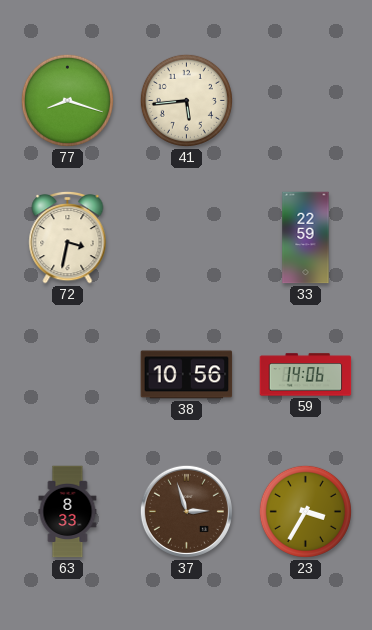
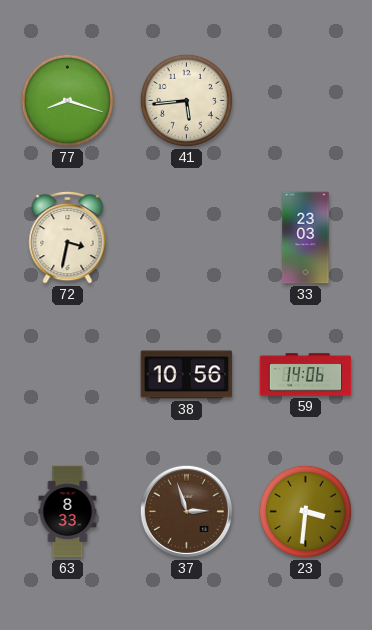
33: 22:59 -> 23:03 (306, 238)
23: 3:35 -> 3:31 (305, 511)
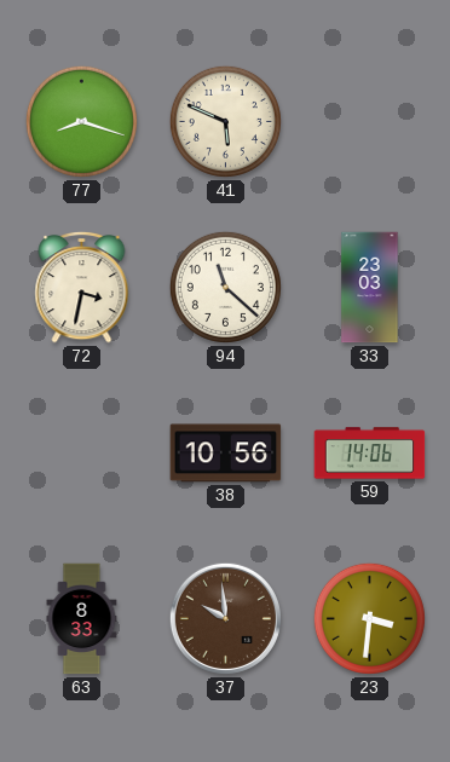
41: 5:44 -> 5:49 (225, 121)
94: none -> 11:22 (225, 287)
37: 2:57 -> 9:59 (225, 618)
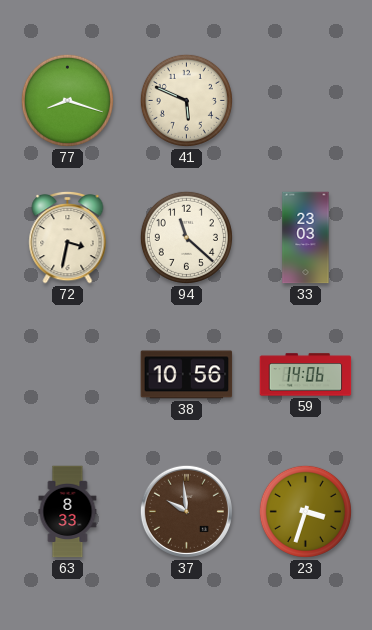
23: 3:31 -> 3:33 (305, 511)
